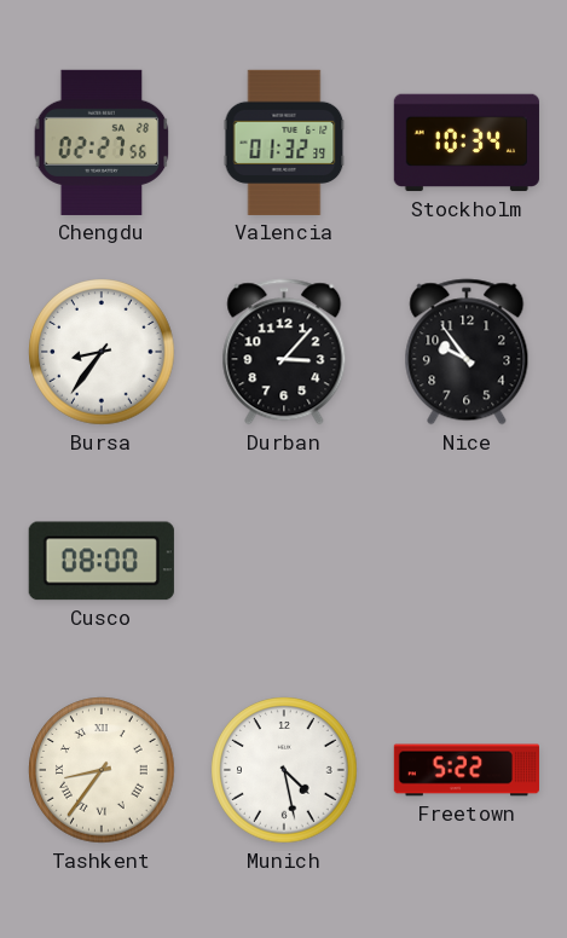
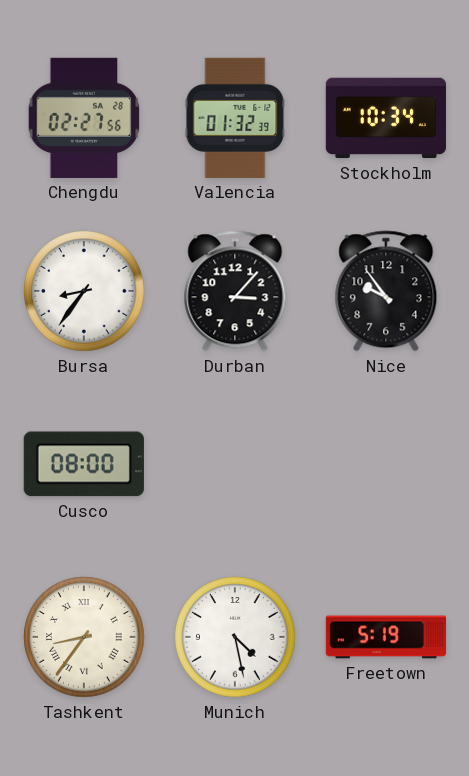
Freetown: 5:22 -> 5:19 (385, 637)
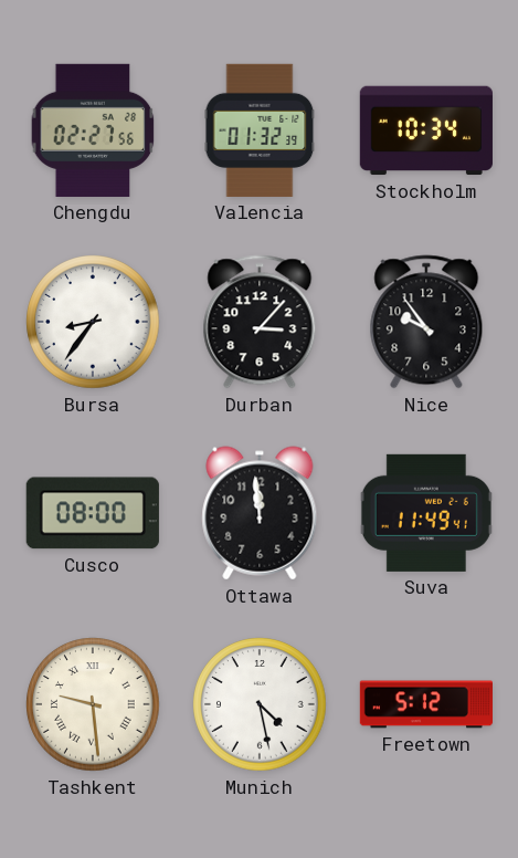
Ottawa: none -> 11:59 (260, 513)
Suva: none -> 11:49 (426, 513)
Tashkent: 8:36 -> 9:29 (93, 704)
Freetown: 5:19 -> 5:12 (425, 704)
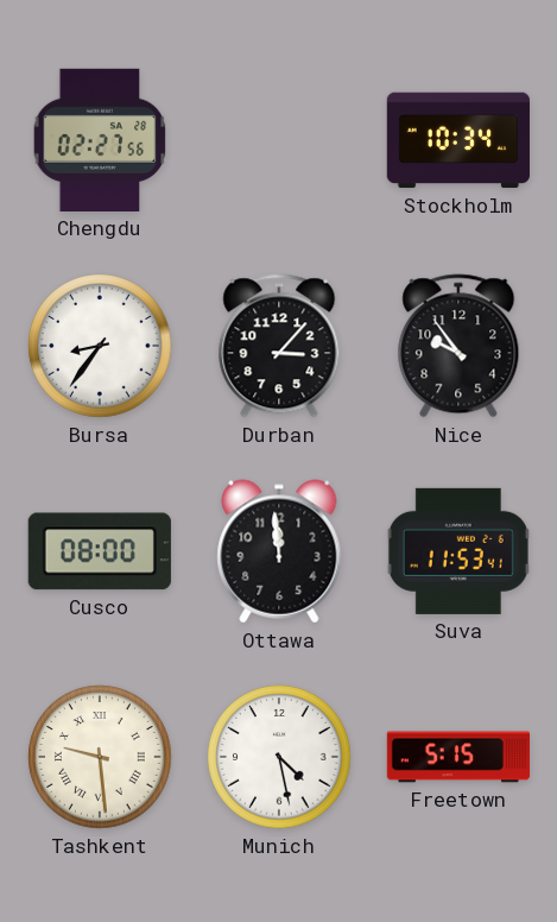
Valencia: 01:32 -> none (260, 130)
Suva: 11:49 -> 11:53 (458, 551)
Freetown: 5:12 -> 5:15 (457, 757)
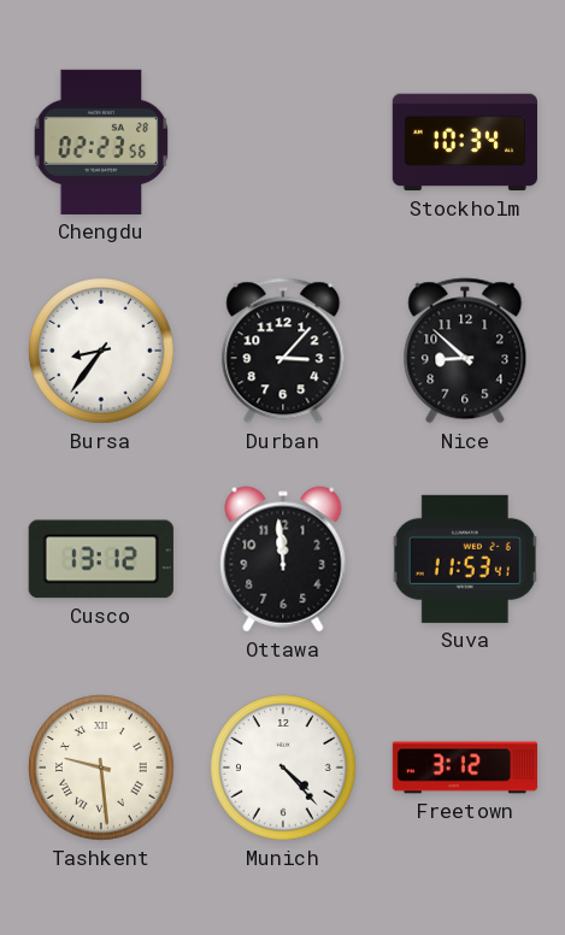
Chengdu: 02:27 -> 02:23 (101, 142)
Nice: 9:54 -> 8:52 (465, 351)
Cusco: 08:00 -> 13:12 (101, 559)
Munich: 4:28 -> 4:23 (283, 768)
Freetown: 5:15 -> 3:12 (464, 768)
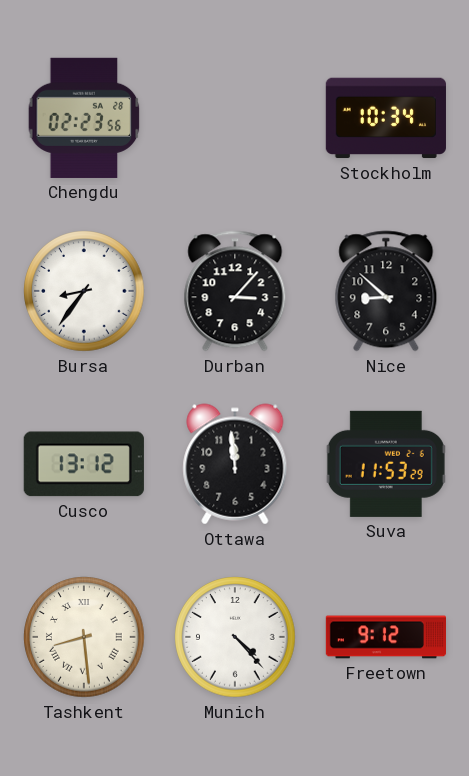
Suva: 11:53:41 -> 11:53:29 (386, 464)
Tashkent: 9:29 -> 8:29 (84, 637)
Freetown: 3:12 -> 9:12 (385, 637)
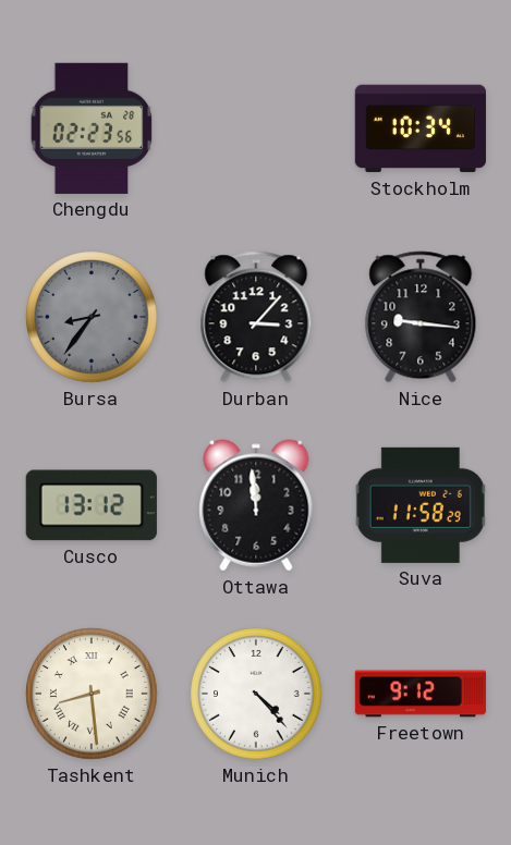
Bursa dial: white -> grey (92, 317)
Nice: 8:52 -> 9:16 (421, 317)
Suva: 11:53 -> 11:58 (421, 505)
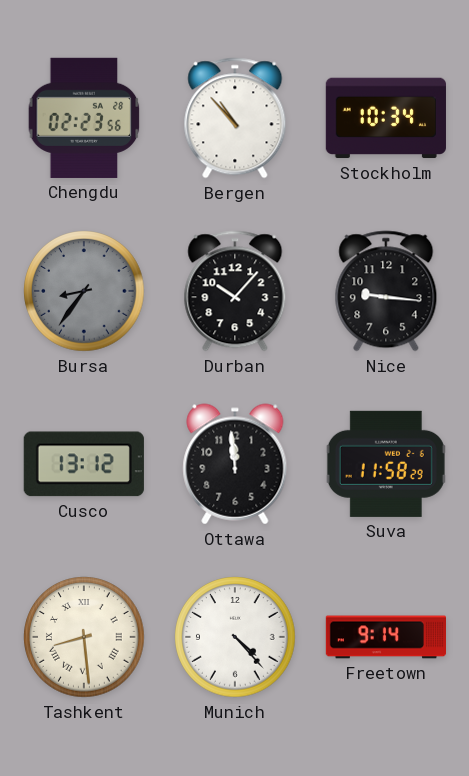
Bergen: none -> 10:53 (235, 118)
Durban: 3:07 -> 10:07 (235, 291)
Freetown: 9:12 -> 9:14 (385, 637)
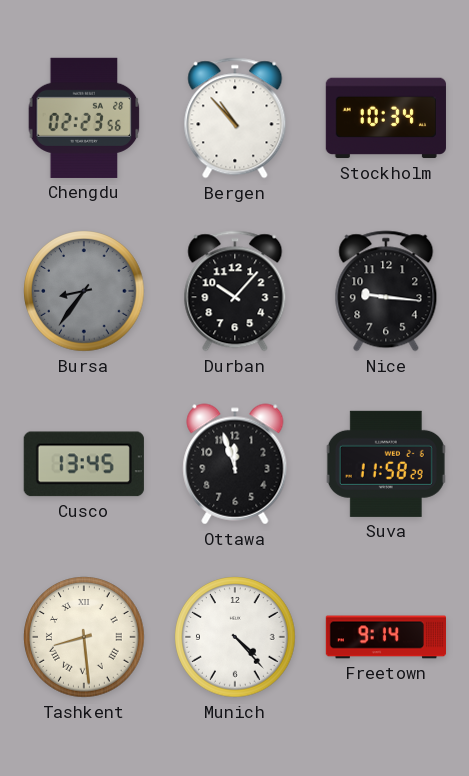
Cusco: 13:12 -> 13:45 (84, 464)
Ottawa: 11:59 -> 11:57 (235, 464)
